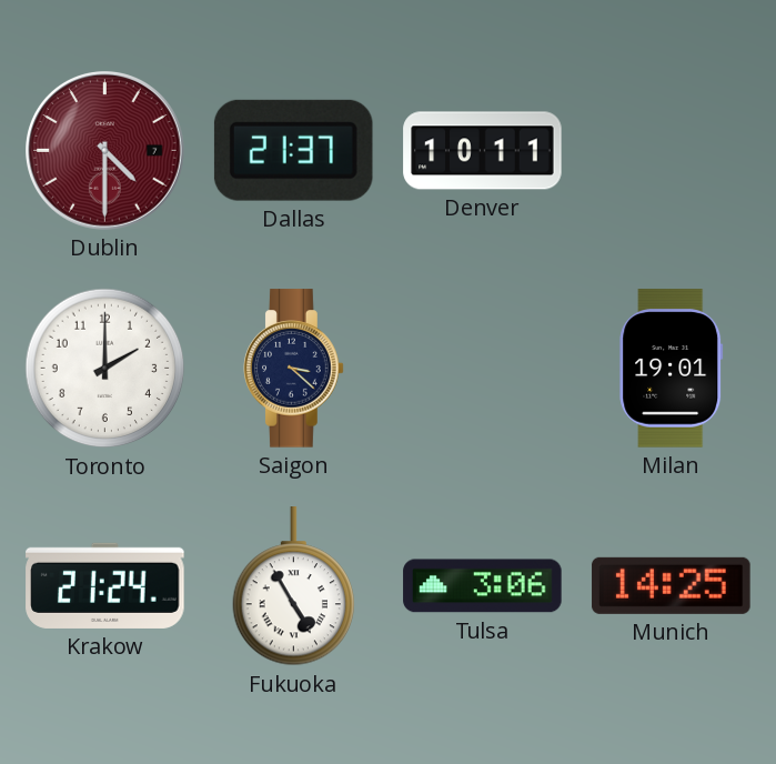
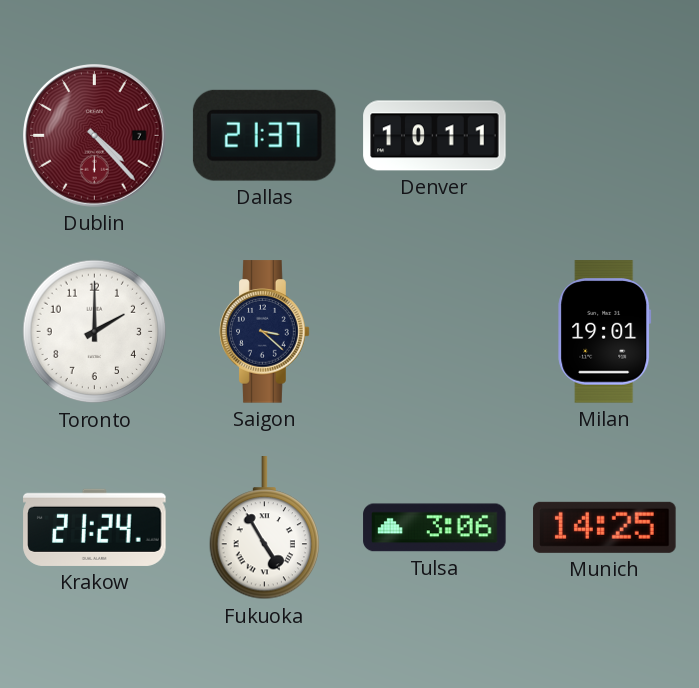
Dublin: 4:30 -> 4:23 (95, 136)
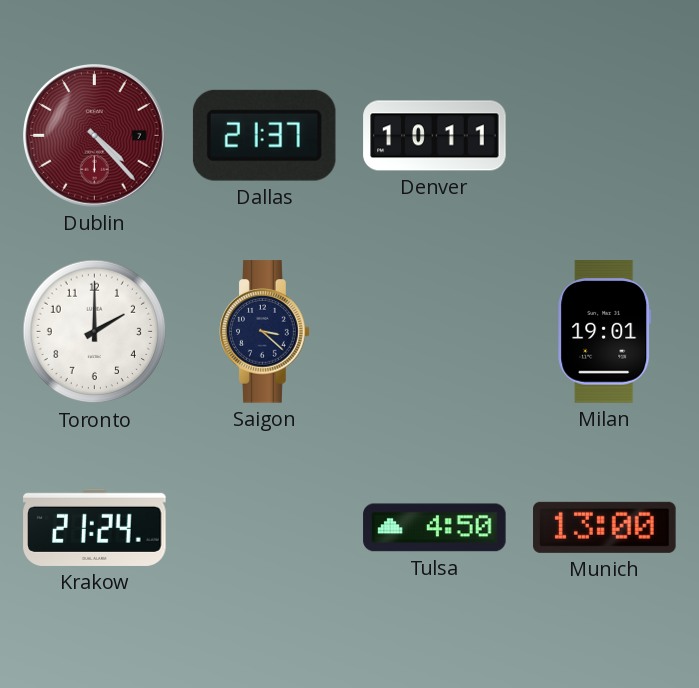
Fukuoka: 4:55 -> none (265, 528)
Tulsa: 3:06 -> 4:50 (435, 528)
Munich: 14:25 -> 13:00 (605, 527)
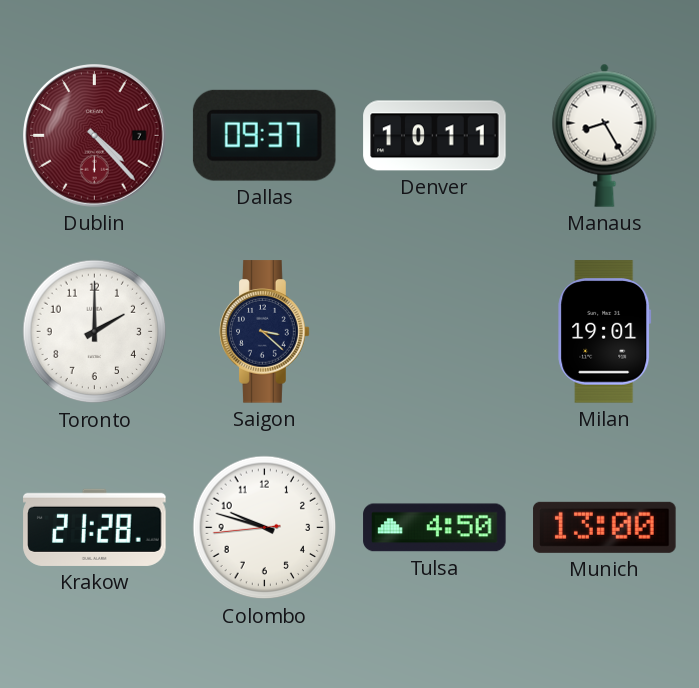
Dallas: 21:37 -> 09:37 (264, 135)
Manaus: none -> 8:25 (605, 135)
Krakow: 21:24 -> 21:28 (95, 527)
Colombo: none -> 9:47 (265, 528)
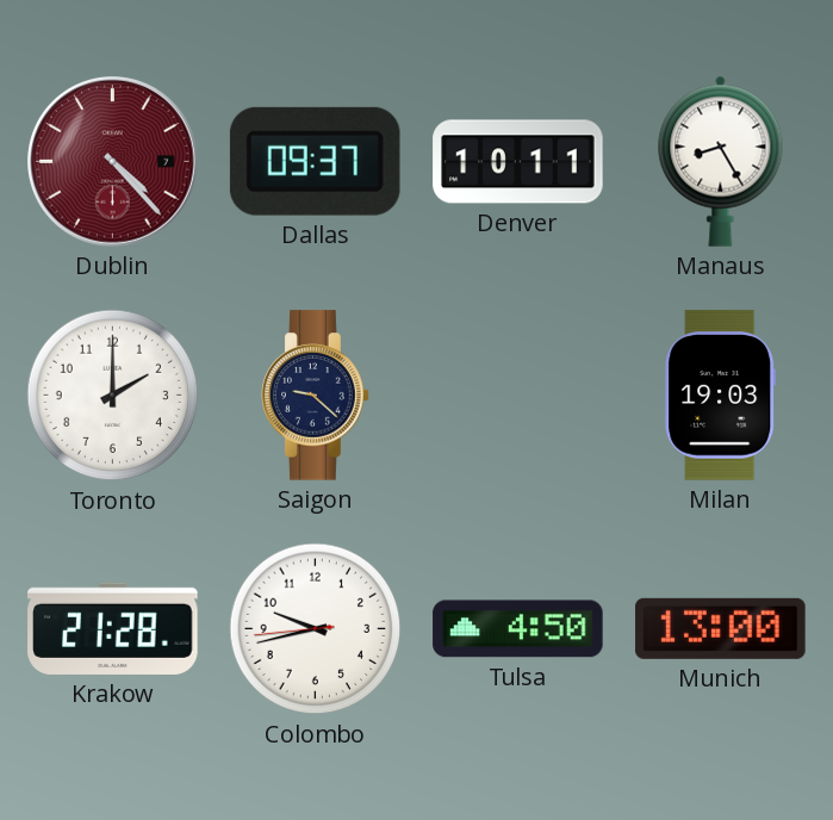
Saigon: 3:22 -> 9:22 (316, 396)
Milan: 19:01 -> 19:03 (721, 396)
Colombo: 9:47 -> 9:42 (316, 629)
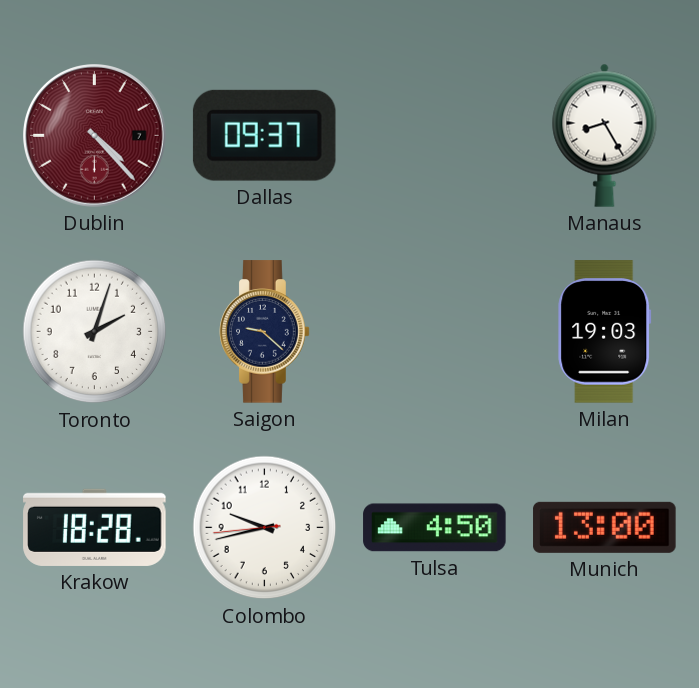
Denver: 10:11 -> none (518, 162)
Toronto: 2:00 -> 2:03 (95, 332)
Krakow: 21:28 -> 18:28 (95, 527)
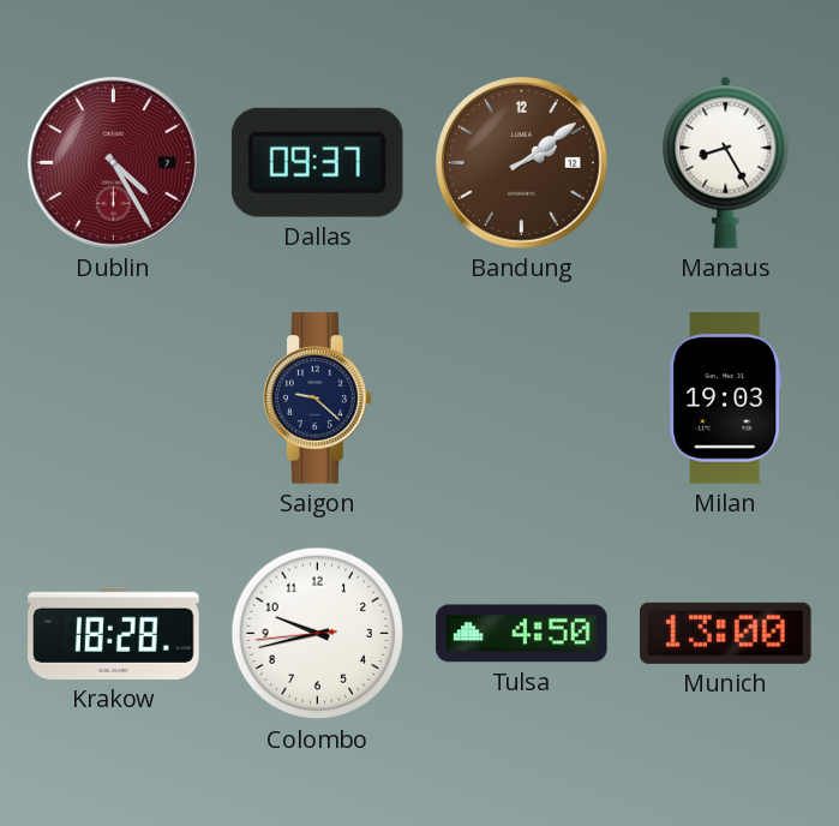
Dublin: 4:23 -> 4:25 (114, 163)
Bandung: none -> 2:09 (522, 163)
Toronto: 2:03 -> none (95, 332)
